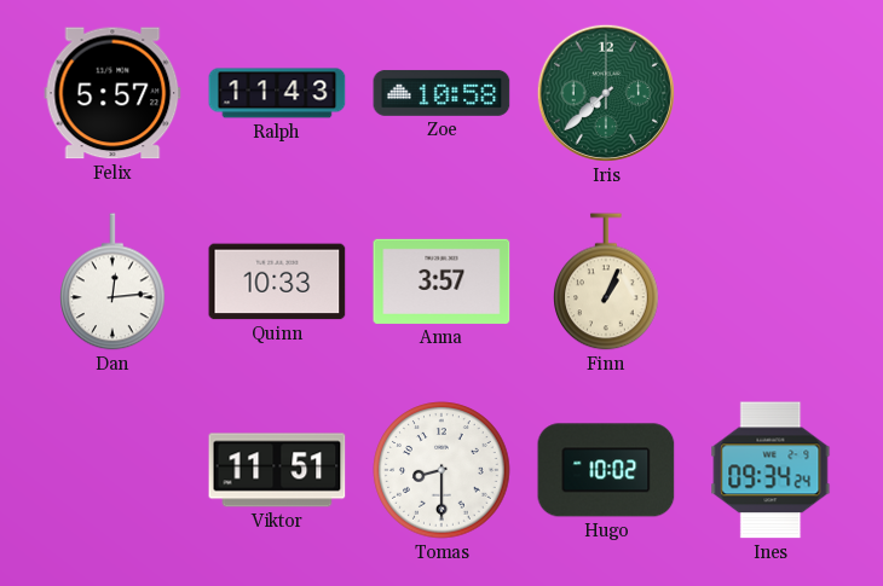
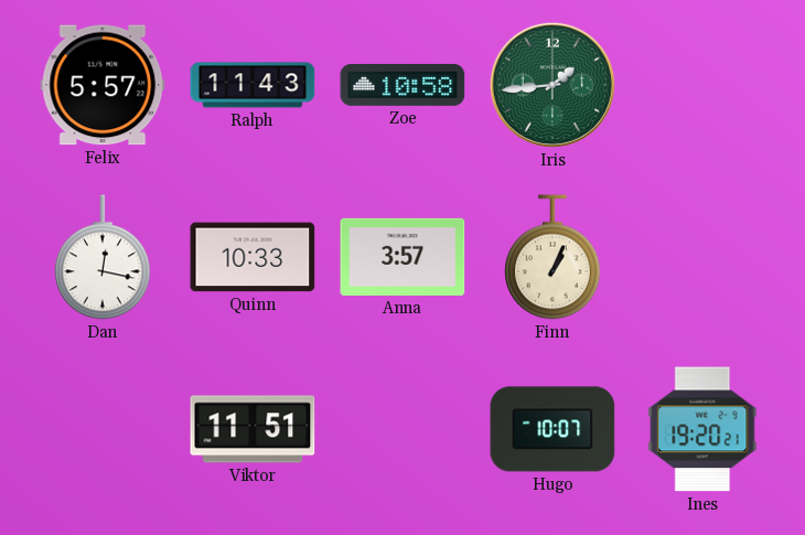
Iris: 7:38 -> 1:44 (552, 85)
Dan: 12:14 -> 12:17 (103, 257)
Tomas: 8:30 -> none (442, 470)
Hugo: 10:02 -> 10:07 (552, 429)
Ines: 09:34 -> 19:20 (702, 429)
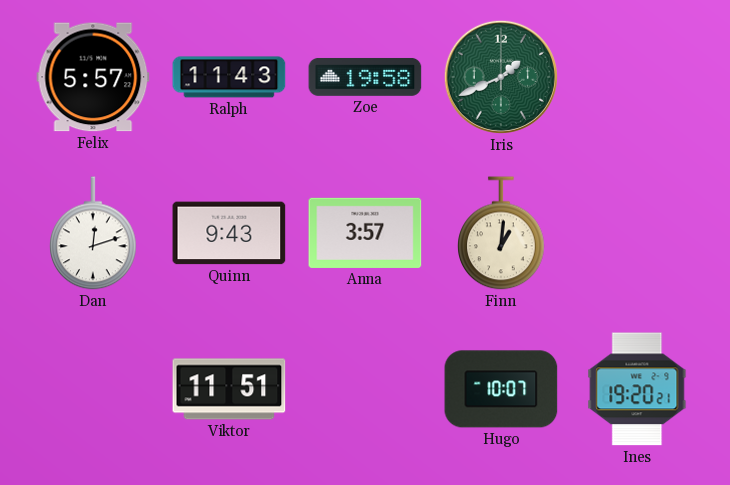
Zoe: 10:58 -> 19:58 (365, 77)
Iris: 1:44 -> 1:41 (501, 77)
Dan: 12:17 -> 12:12 (93, 233)
Quinn: 10:33 -> 9:43 (229, 233)
Finn: 1:04 -> 1:01 (501, 233)
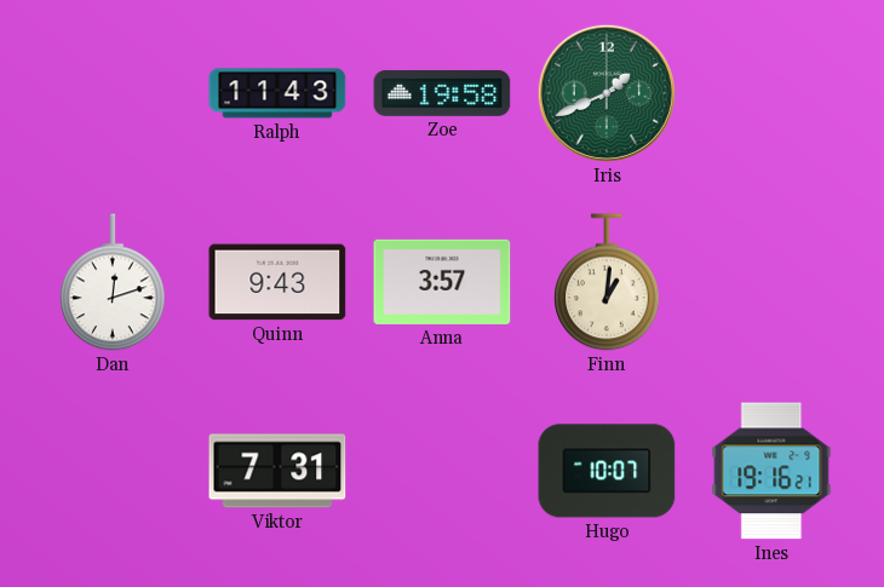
Felix: 5:57 -> none (93, 77)
Viktor: 11:51 -> 7:31 (277, 471)
Ines: 19:20 -> 19:16 (771, 471)
